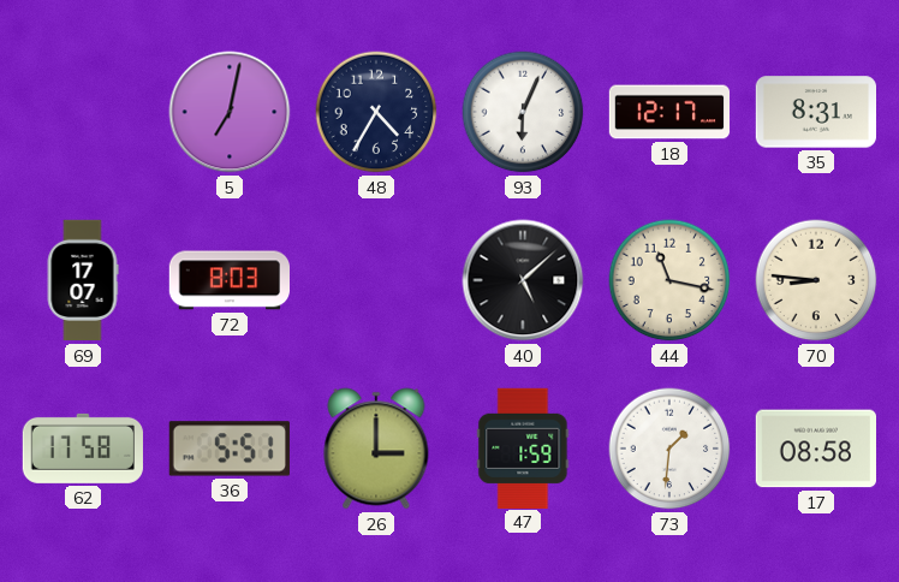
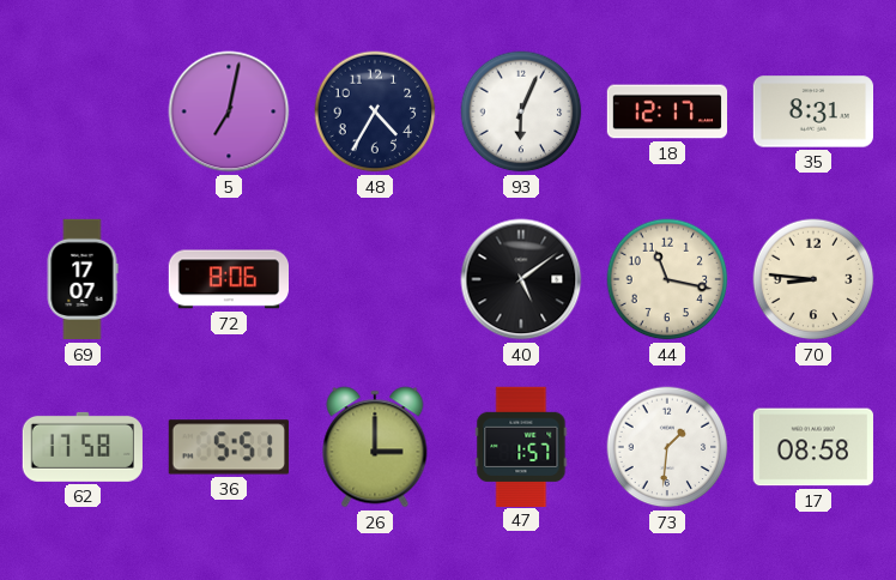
72: 8:03 -> 8:06 (228, 279)
40: 5:08 -> 5:09 (521, 279)
47: 1:59 -> 1:57 (521, 446)
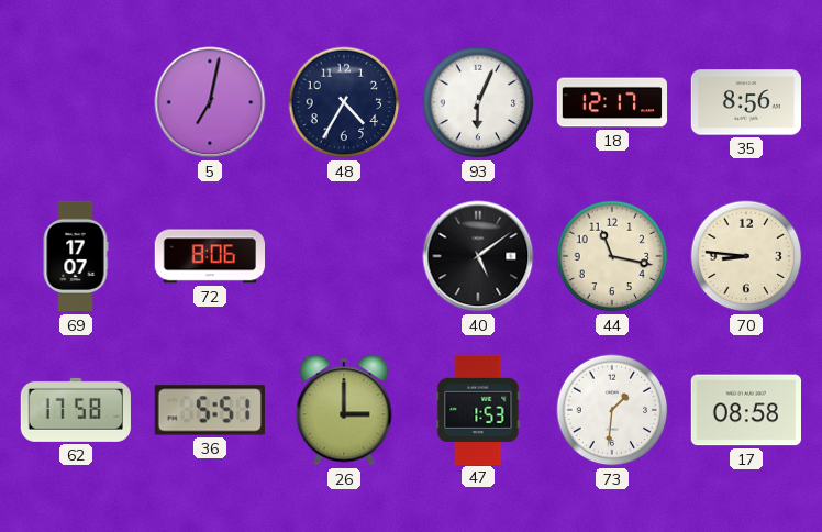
35: 8:31 -> 8:56 (745, 102)
47: 1:57 -> 1:53 (478, 409)
